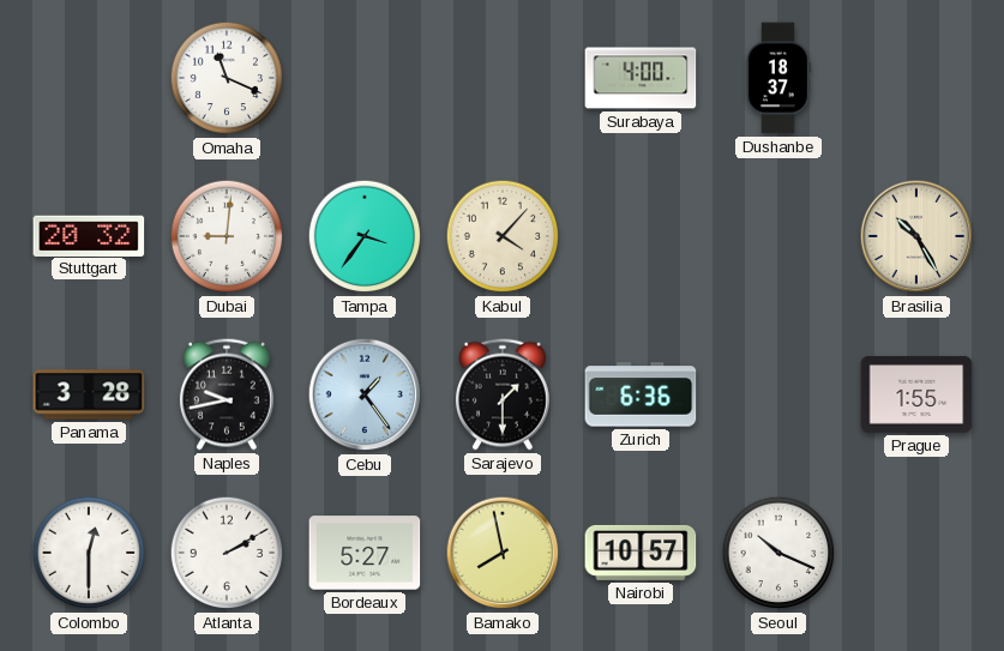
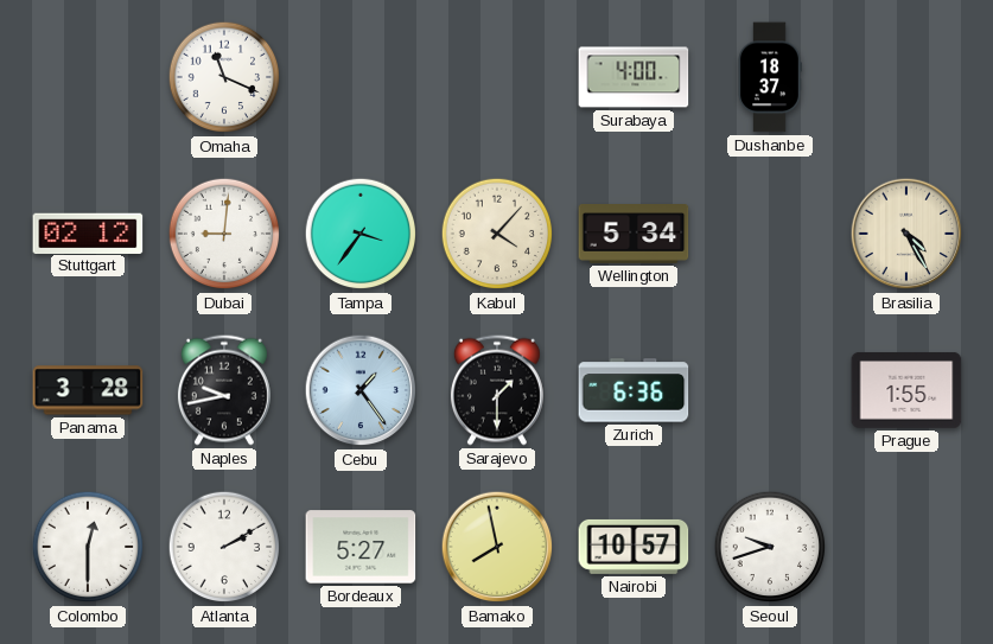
Stuttgart: 20:32 -> 02:12 (88, 232)
Wellington: none -> 5:34 (634, 235)
Brasilia: 10:25 -> 4:25 (906, 234)
Seoul: 10:19 -> 9:42 (770, 547)
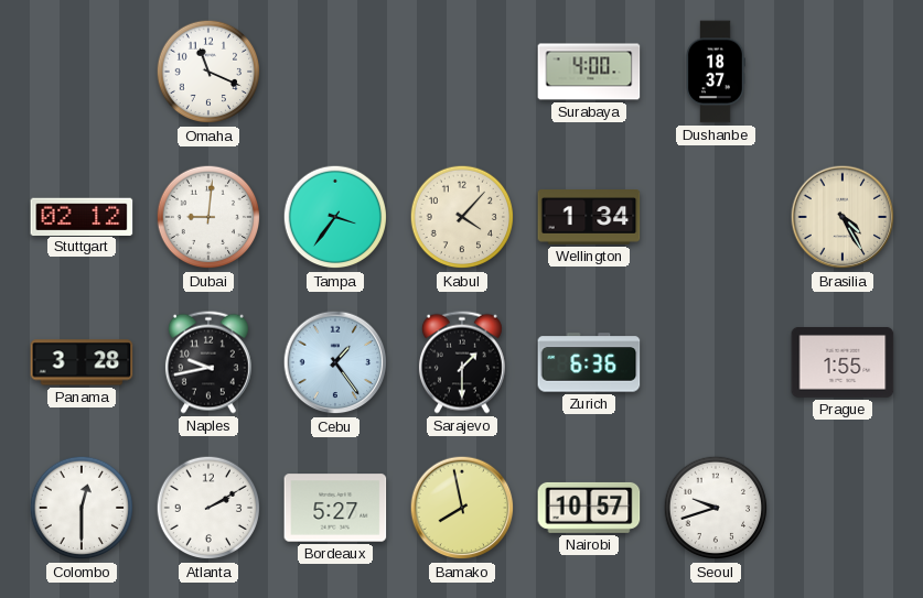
Wellington: 5:34 -> 1:34 (589, 218)
